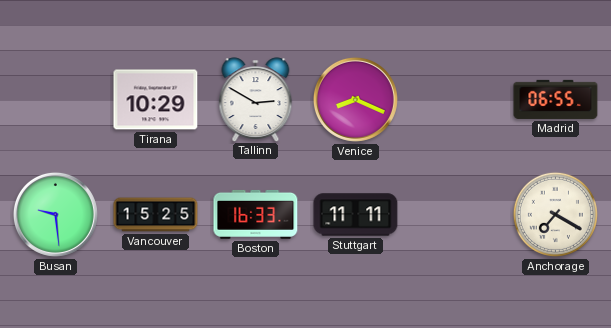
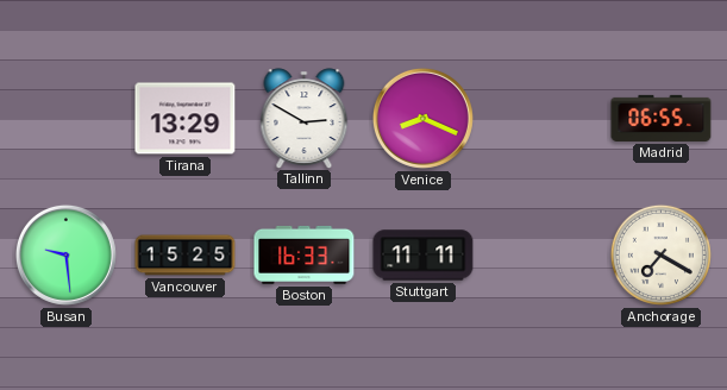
Tirana: 10:29 -> 13:29 (186, 119)
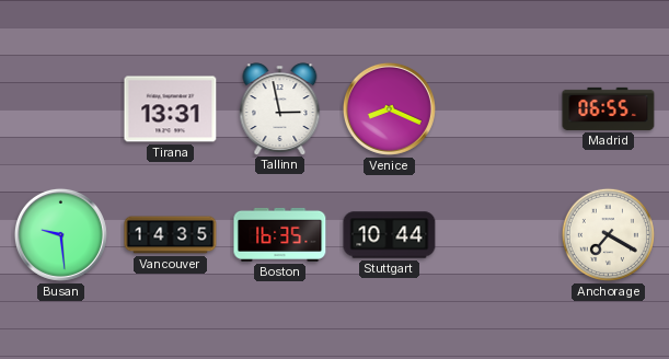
Tirana: 13:29 -> 13:31 (171, 109)
Tallinn: 2:50 -> 2:58 (280, 108)
Vancouver: 15:25 -> 14:35 (171, 235)
Boston: 16:33 -> 16:35 (280, 234)
Stuttgart: 11:11 -> 10:44 (390, 235)
